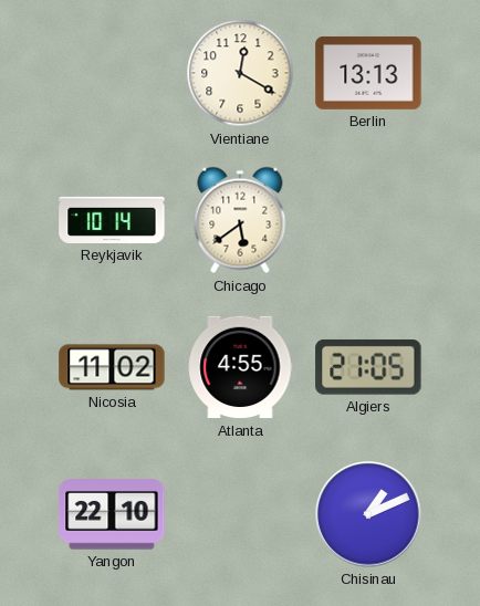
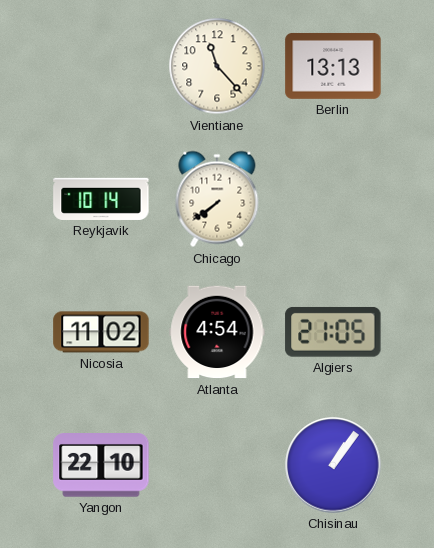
Vientiane: 12:20 -> 11:23 (217, 66)
Chicago: 5:39 -> 7:39 (217, 199)
Atlanta: 4:55 -> 4:54 (217, 332)
Chisinau: 1:11 -> 1:06 (333, 465)
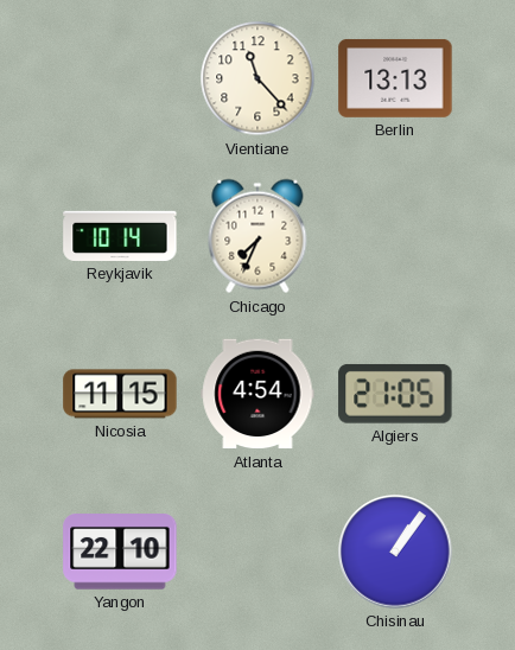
Chicago: 7:39 -> 7:34 (257, 236)
Nicosia: 11:02 -> 11:15 (120, 394)
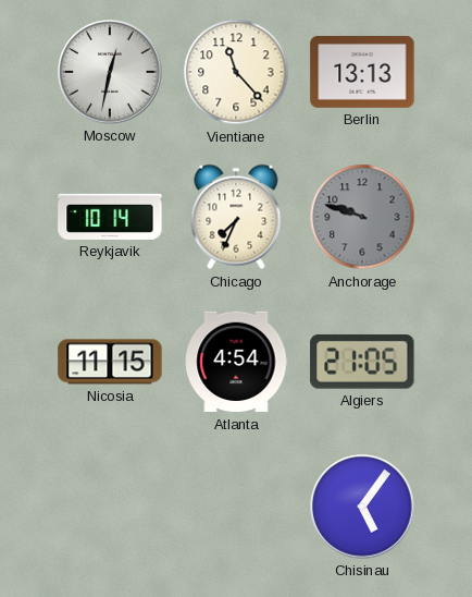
Moscow: none -> 12:32 (110, 72)
Anchorage: none -> 9:48 (362, 217)
Yangon: 22:10 -> none (120, 552)
Chisinau: 1:06 -> 5:06 (362, 507)
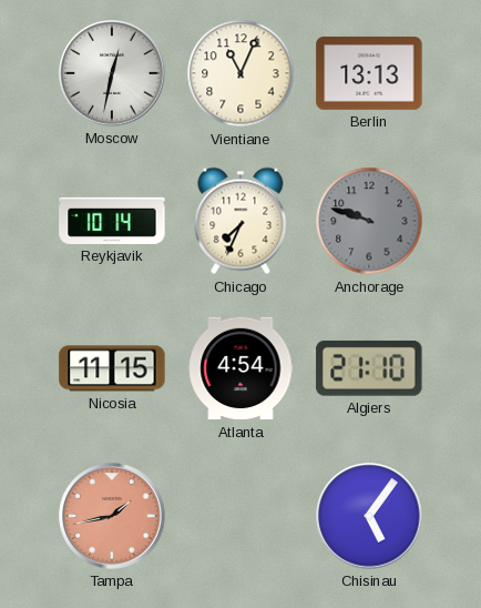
Vientiane: 11:23 -> 11:04 (240, 73)
Algiers: 21:05 -> 21:10 (369, 368)
Tampa: none -> 1:43 (112, 516)
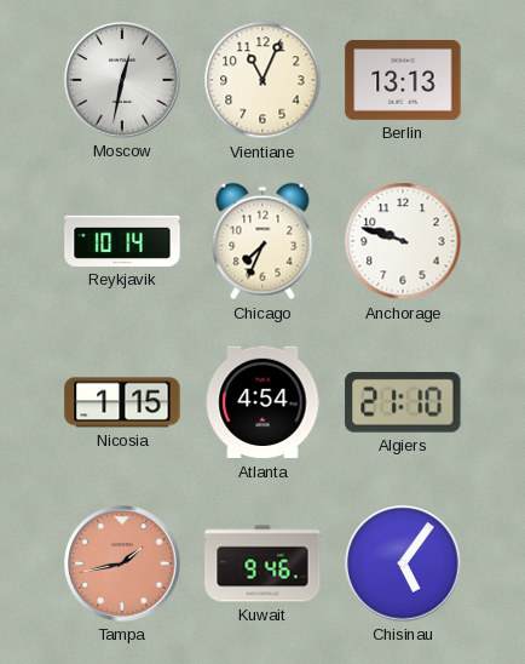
Anchorage dial: grey -> white (403, 241)
Nicosia: 11:15 -> 1:15 (122, 402)
Kuwait: none -> 9:46 (262, 563)
